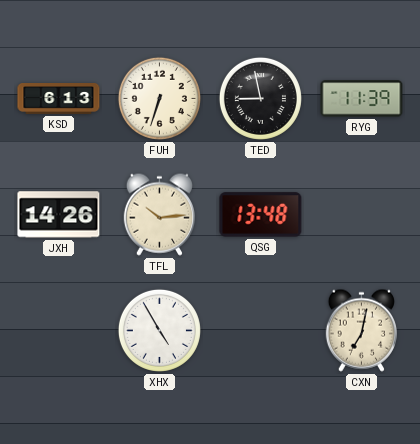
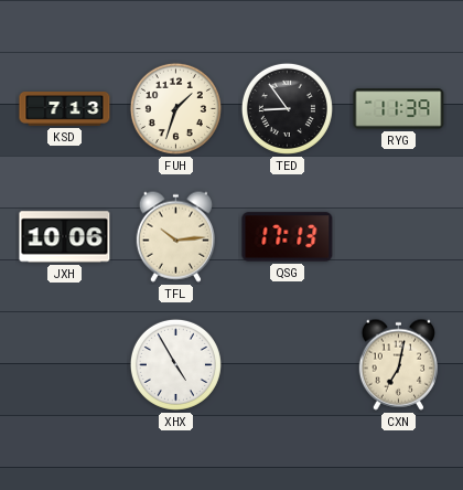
KSD: 6:13 -> 7:13 (65, 109)
FUH: 6:33 -> 1:33 (175, 108)
TED: 8:58 -> 8:54 (287, 108)
JXH: 14:26 -> 10:06 (65, 237)
QSG: 13:48 -> 17:13 (288, 237)
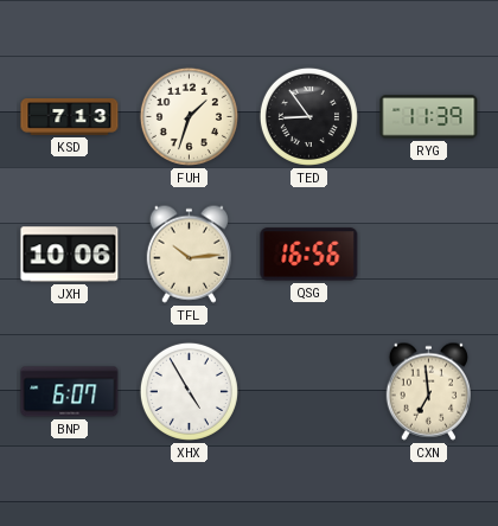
QSG: 17:13 -> 16:56 (309, 255)
BNP: none -> 6:07 (70, 392)
CXN: 7:02 -> 6:59 (428, 391)
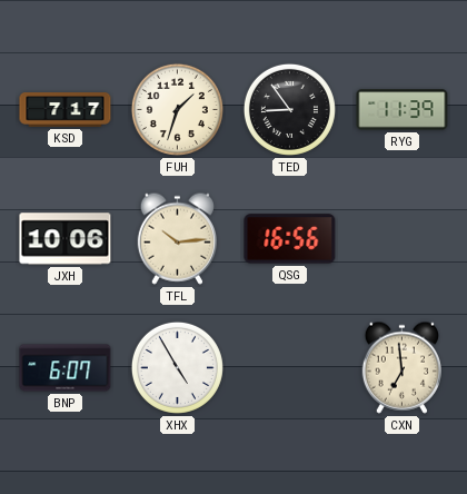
KSD: 7:13 -> 7:17 (66, 110)
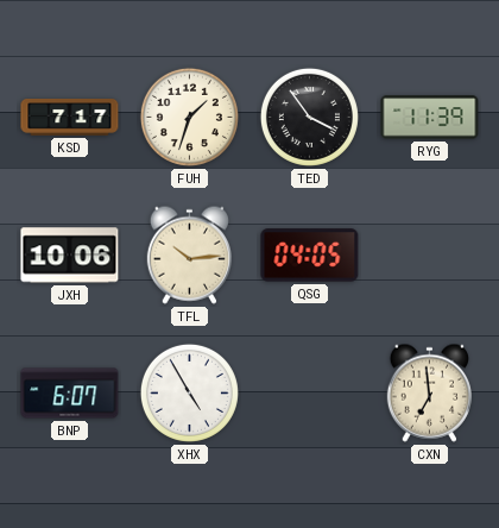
TED: 8:54 -> 3:54 (309, 117)
QSG: 16:56 -> 04:05 (310, 256)
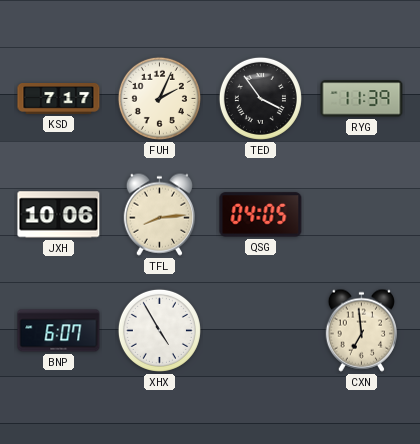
FUH: 1:33 -> 2:04 (159, 98)
TFL: 10:14 -> 8:14 (159, 214)
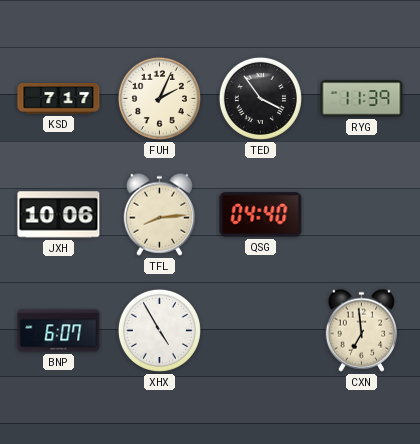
QSG: 04:05 -> 04:40 (261, 215)
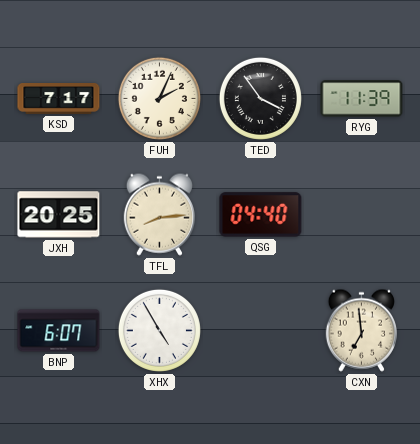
JXH: 10:06 -> 20:25 (59, 215)
